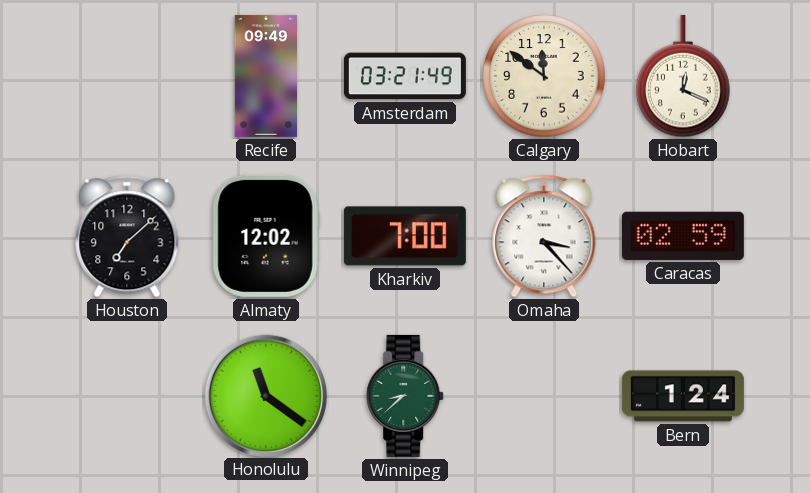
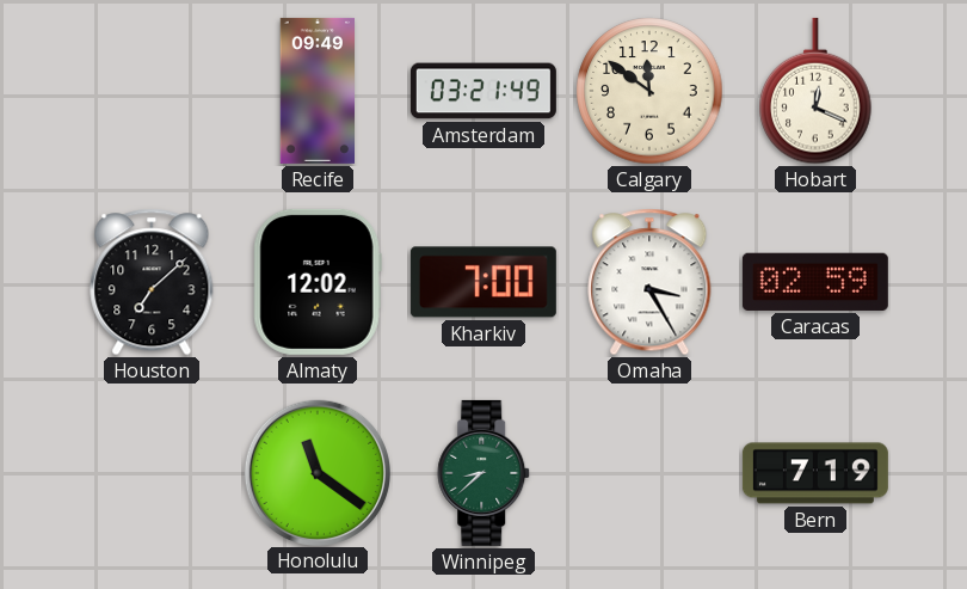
Omaha: 3:23 -> 3:25 (649, 282)
Bern: 1:24 -> 7:19 (815, 473)
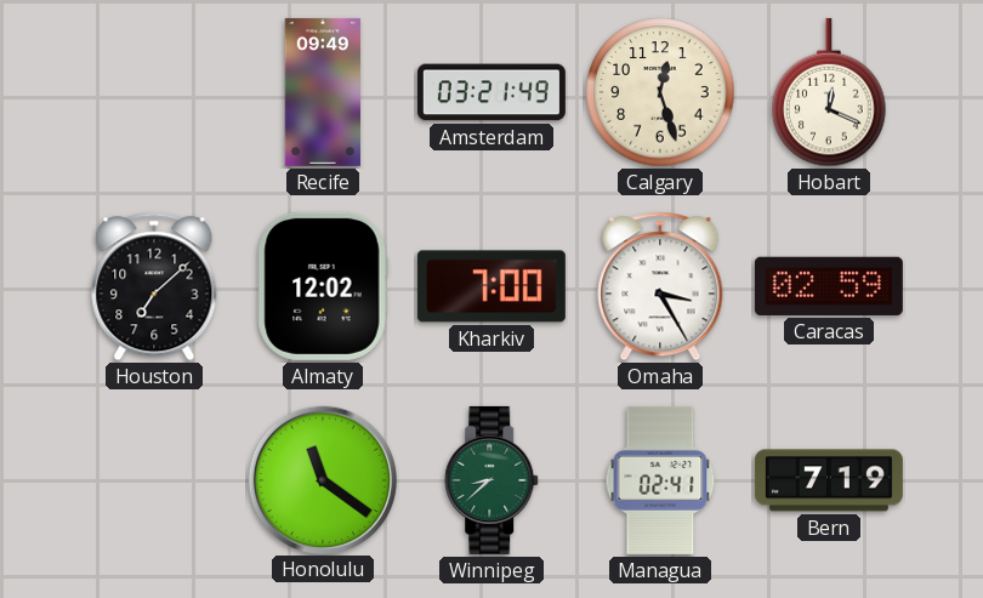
Calgary: 11:51 -> 12:27 (660, 92)
Managua: none -> 02:41 (660, 480)
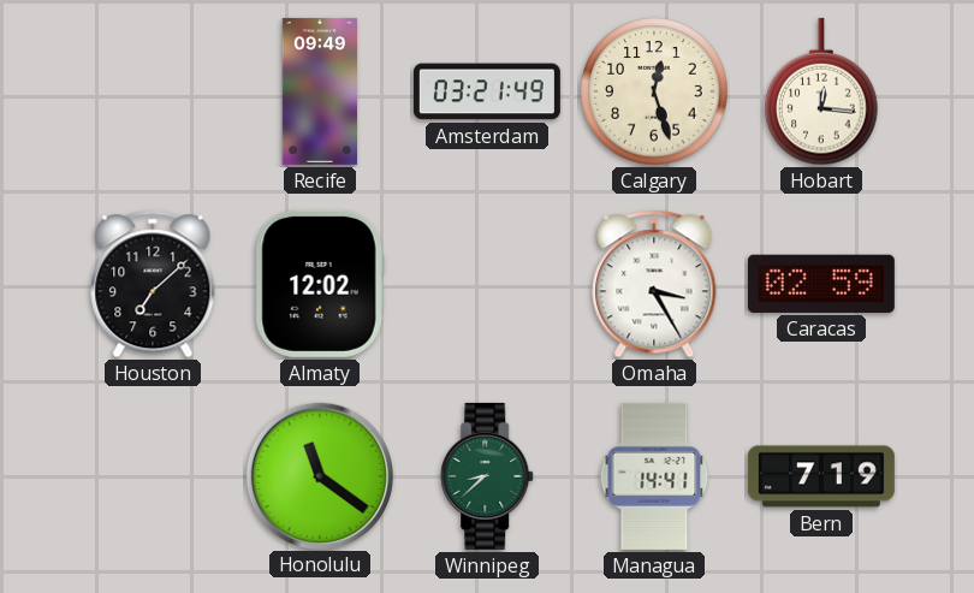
Hobart: 12:19 -> 12:16 (821, 91)
Kharkiv: 7:00 -> none (492, 286)
Managua: 02:41 -> 14:41 (654, 476)
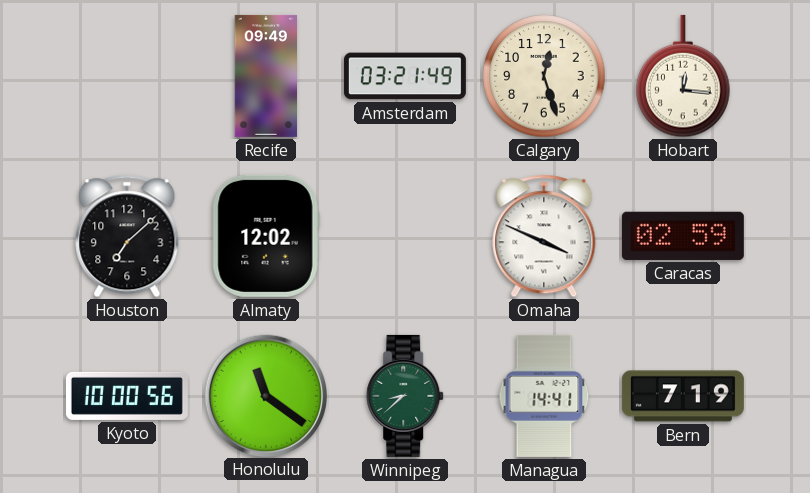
Omaha: 3:25 -> 3:49 (544, 236)
Kyoto: none -> 10:00 (127, 396)
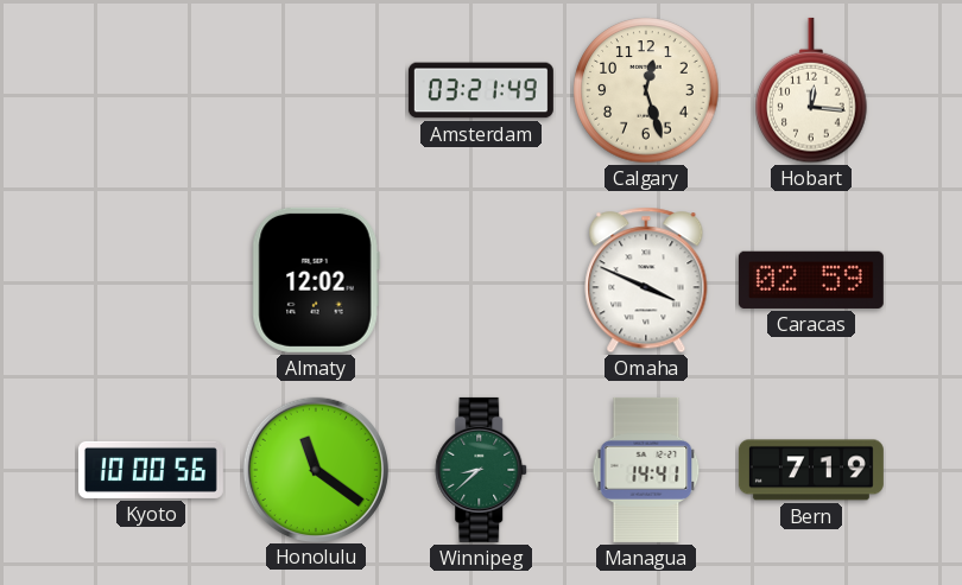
Recife: 09:49 -> none (265, 76)
Houston: 7:08 -> none (127, 236)
